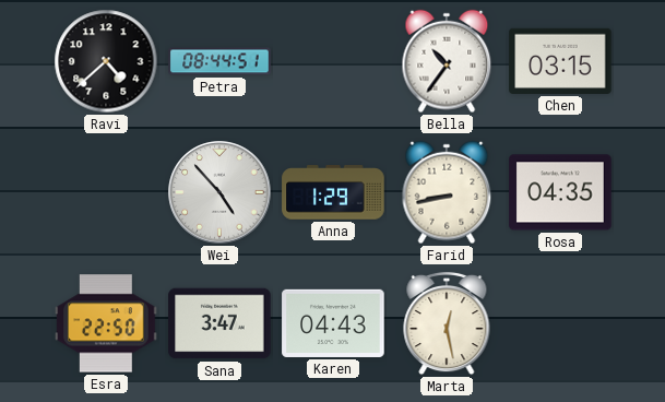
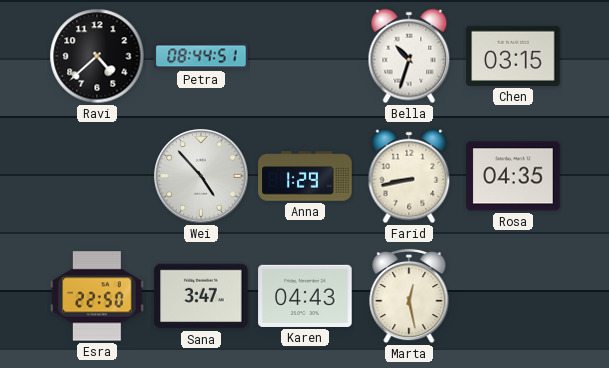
Bella: 10:36 -> 10:33 (409, 56)
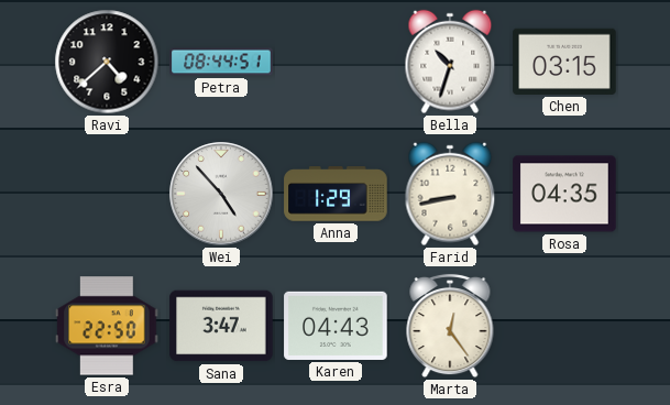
Marta: 12:28 -> 12:24 (450, 326)
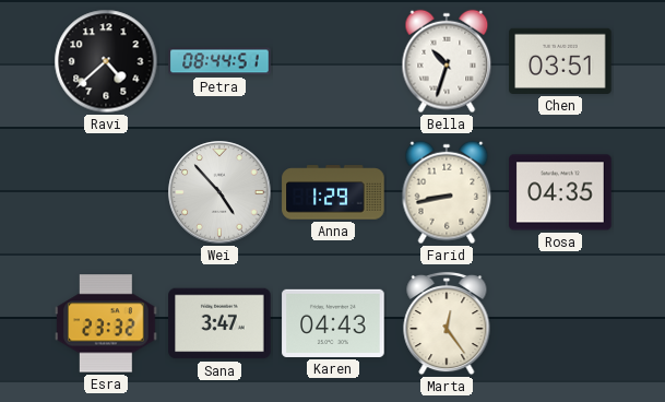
Chen: 03:15 -> 03:51 (560, 61)
Esra: 22:50 -> 23:32 (106, 323)
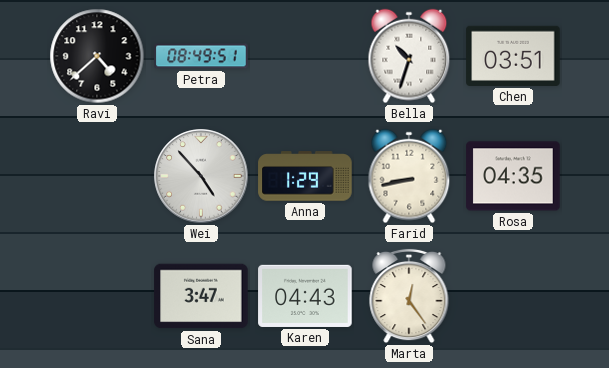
Petra: 08:44 -> 08:49 (201, 56)
Esra: 23:32 -> none (106, 323)
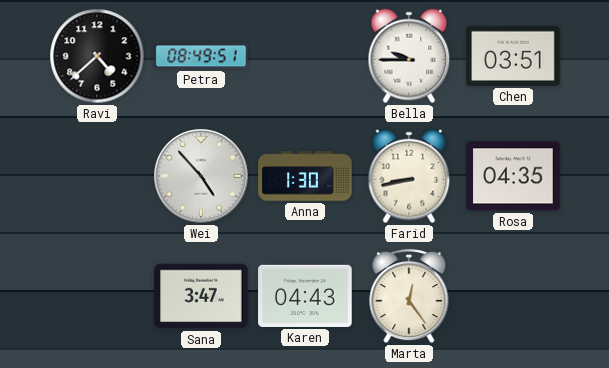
Bella: 10:33 -> 9:45 (409, 56)
Anna: 1:29 -> 1:30 (305, 176)
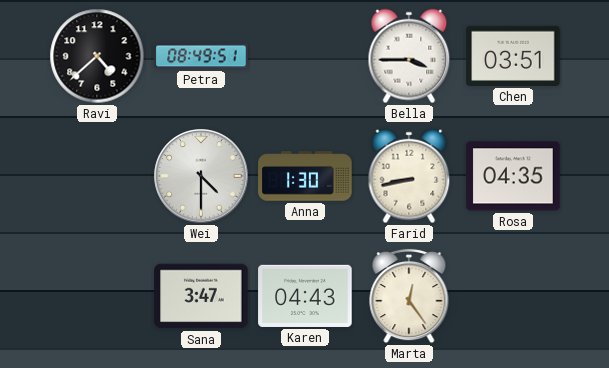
Bella: 9:45 -> 3:45 (409, 56)
Wei: 4:53 -> 4:30 (201, 176)
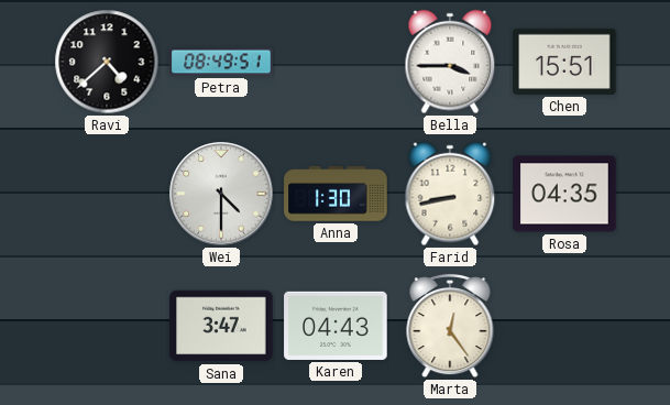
Chen: 03:51 -> 15:51 (564, 62)
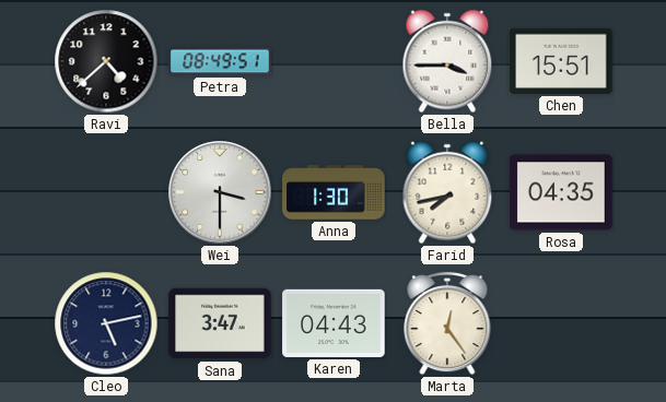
Wei: 4:30 -> 3:30 (220, 192)
Farid: 8:43 -> 7:43 (447, 192)
Cleo: none -> 5:13 (106, 323)
